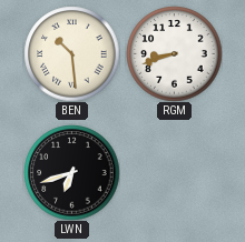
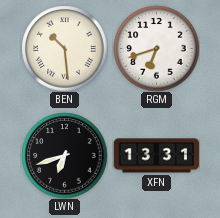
RGM: 8:42 -> 6:42 (156, 48)
XFN: none -> 13:31 (156, 156)
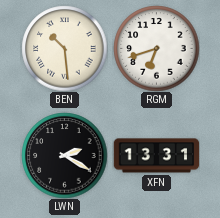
LWN: 6:42 -> 2:20 (64, 155)
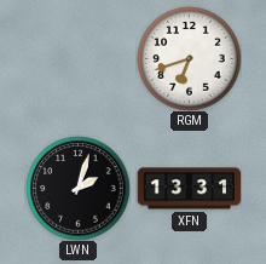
BEN: 10:29 -> none (64, 48)
LWN: 2:20 -> 2:03 (77, 188)
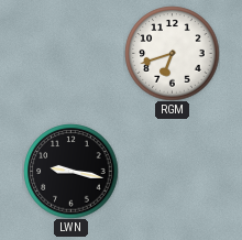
LWN: 2:03 -> 9:17 (70, 171)
XFN: 13:31 -> none (189, 189)
